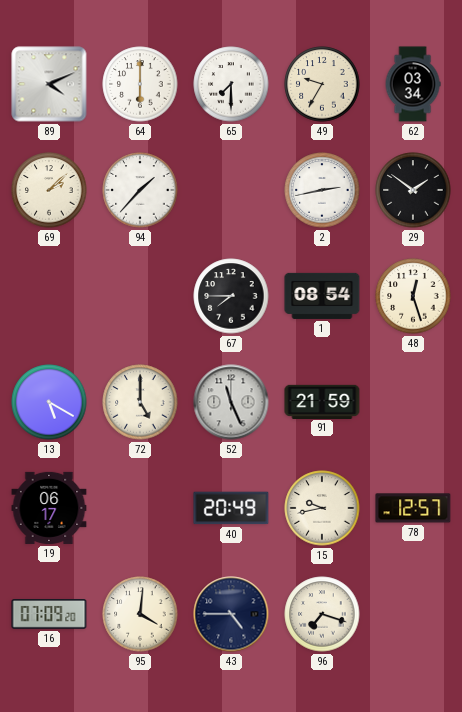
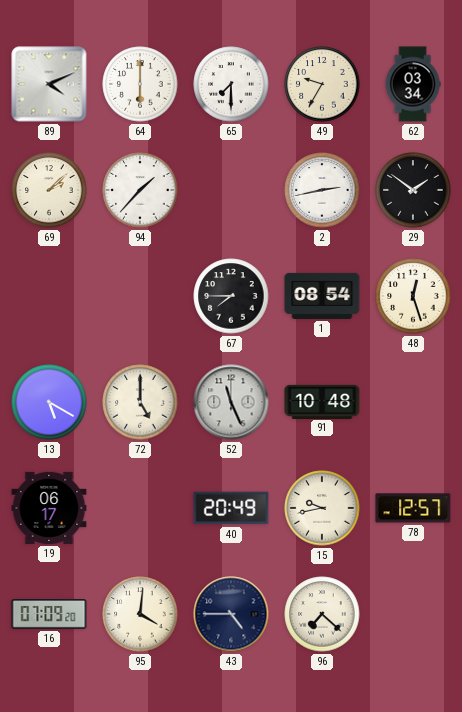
91: 21:59 -> 10:48 (322, 401)
96: 7:18 -> 7:22 (322, 614)
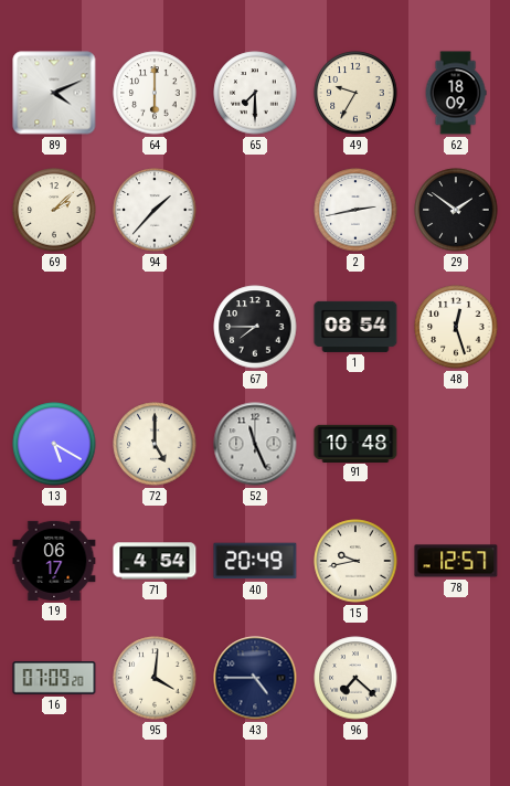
62: 03:34 -> 18:09 (456, 93)
71: none -> 4:54 (155, 561)
